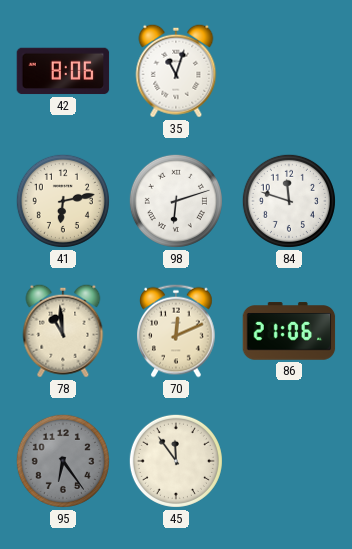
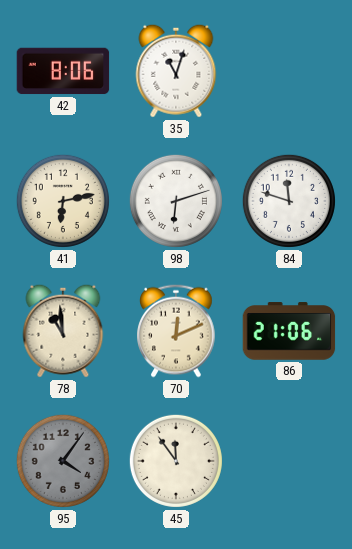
95: 6:24 -> 4:06 (63, 461)
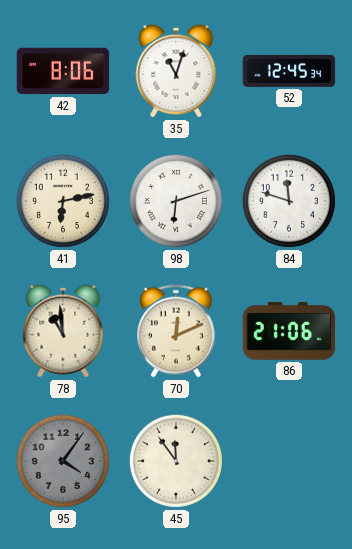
52: none -> 12:45 (289, 71)
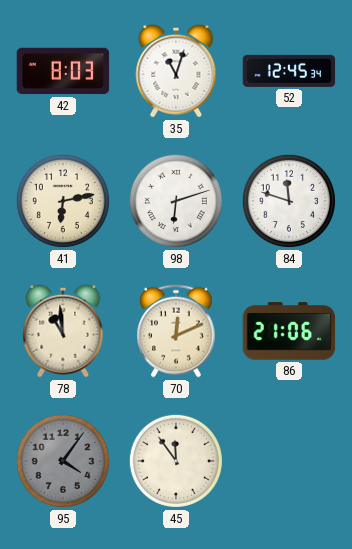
42: 8:06 -> 8:03 (63, 71)
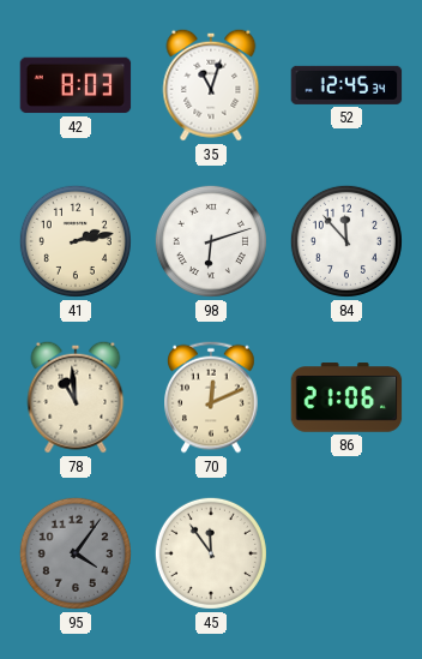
41: 6:13 -> 2:13 (76, 241)
84: 11:48 -> 11:53 (346, 241)
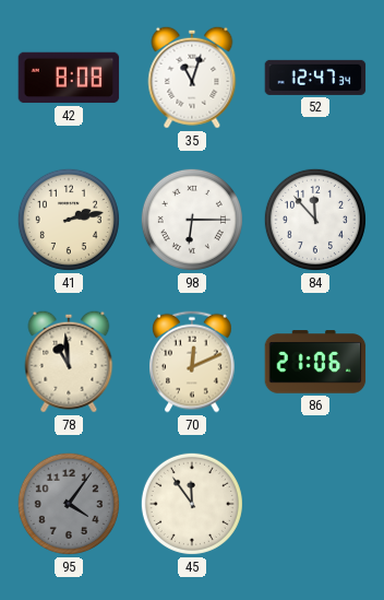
42: 8:03 -> 8:08 (69, 78)
52: 12:45 -> 12:47 (315, 78)
98: 6:12 -> 6:15 (192, 220)
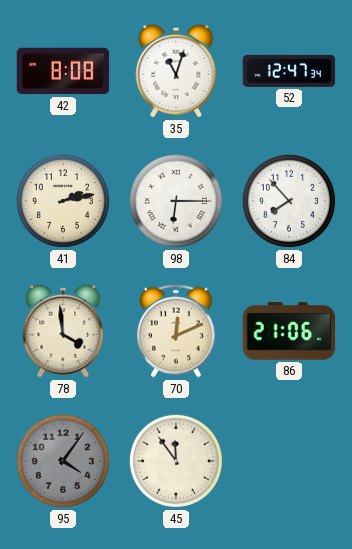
84: 11:53 -> 7:53 (289, 201)
78: 10:59 -> 3:59 (63, 331)
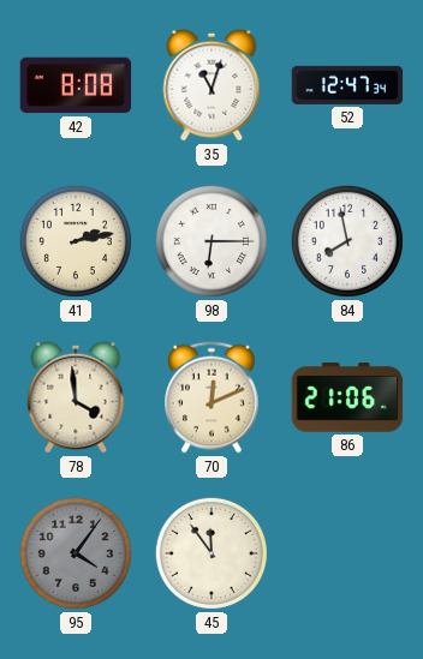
84: 7:53 -> 7:58 (347, 241)
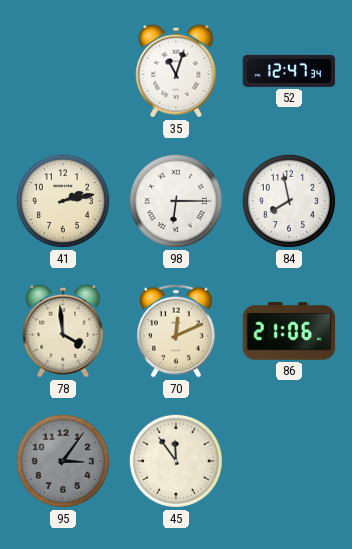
42: 8:08 -> none (76, 85)
95: 4:06 -> 3:06 (63, 461)
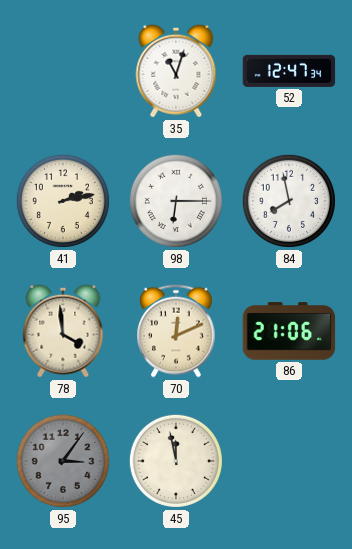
45: 11:54 -> 11:58 (176, 461)
